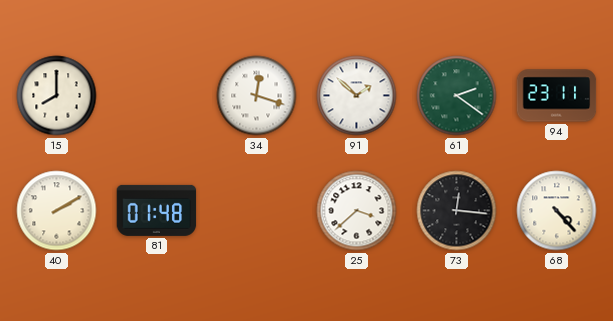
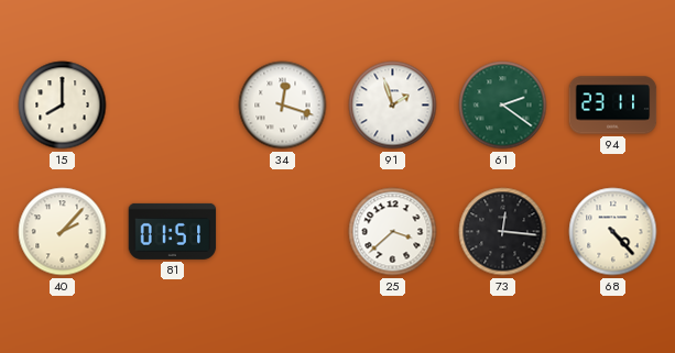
91: 1:52 -> 1:57 (393, 106)
40: 2:10 -> 2:07 (63, 232)
81: 01:48 -> 01:51 (173, 231)
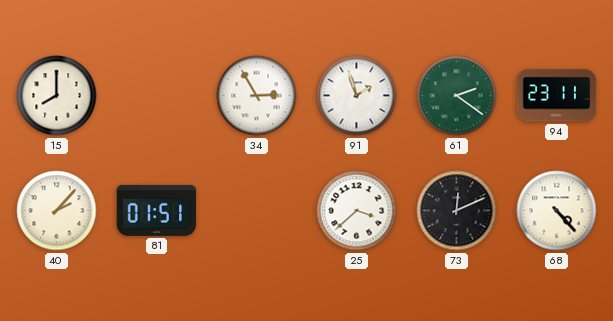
34: 12:18 -> 2:55 (257, 96)
73: 12:16 -> 12:11 (457, 211)
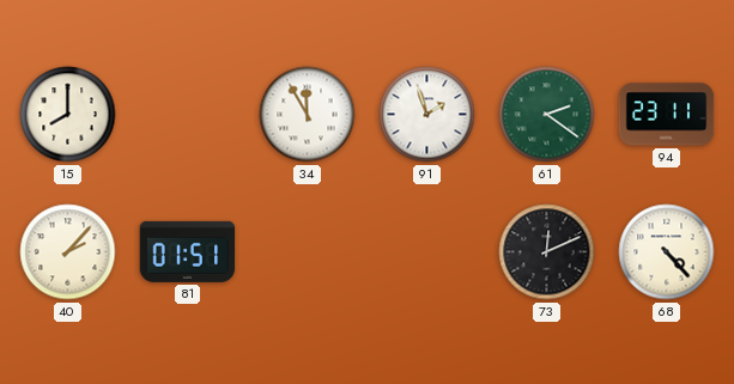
34: 2:55 -> 11:55 (308, 115)
25: 3:38 -> none (357, 211)
